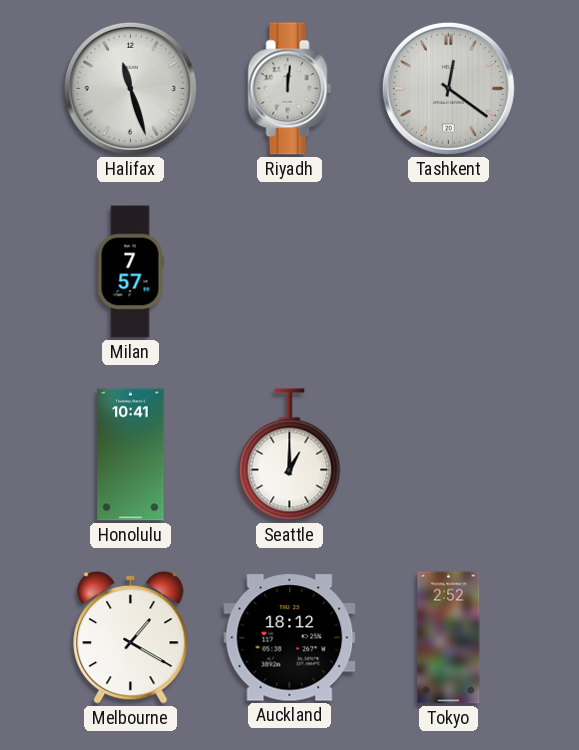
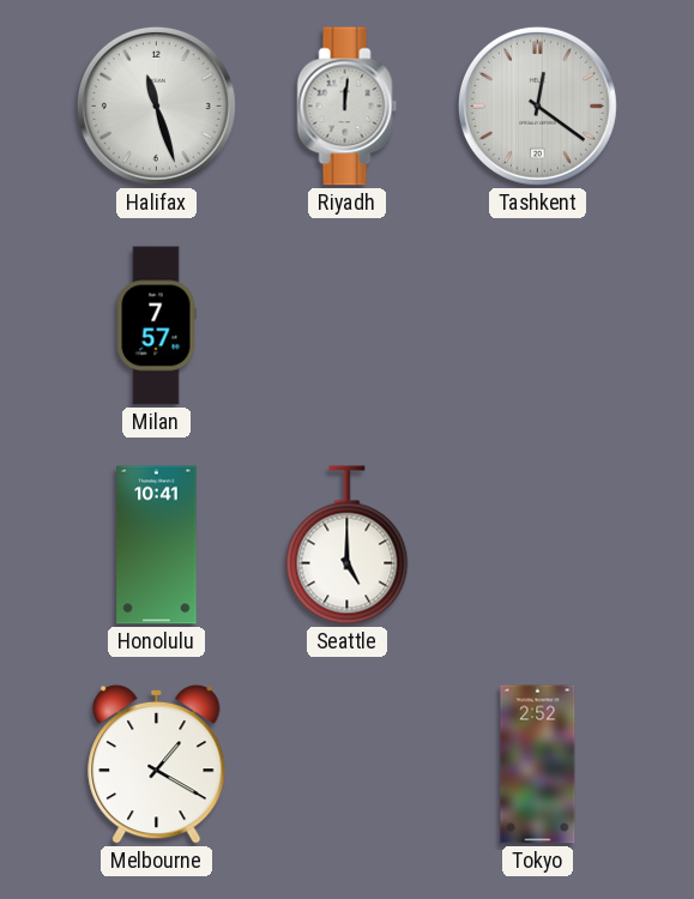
Seattle: 1:00 -> 5:00 (348, 545)
Auckland: 18:12 -> none (290, 638)
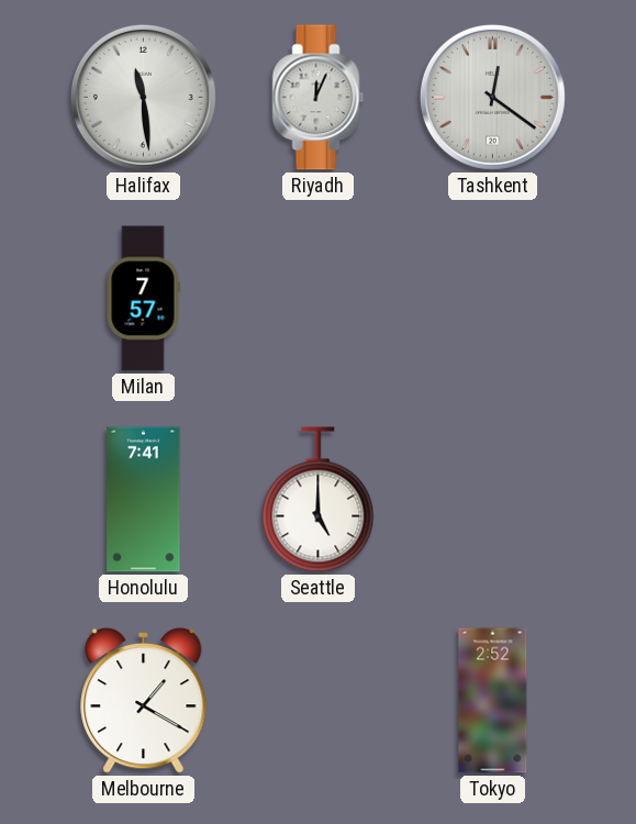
Halifax: 11:27 -> 11:29 (143, 97)
Riyadh: 12:01 -> 12:04 (319, 98)
Honolulu: 10:41 -> 7:41 (144, 500)
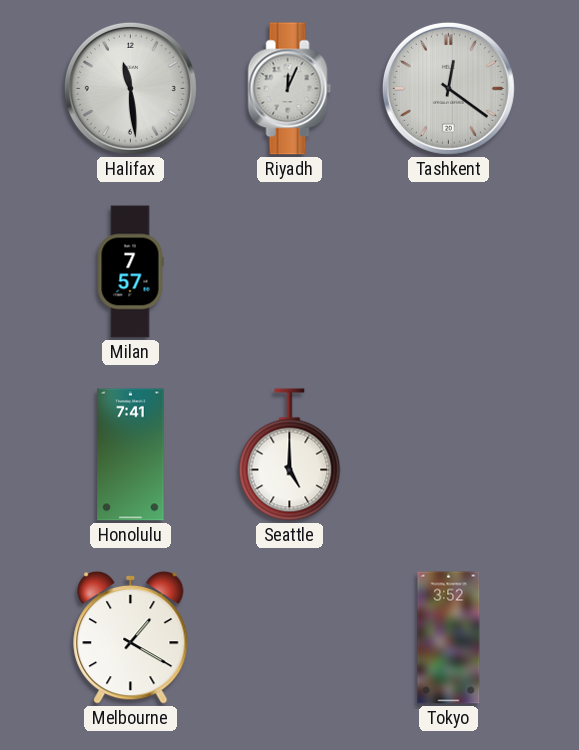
Tokyo: 2:52 -> 3:52 (449, 638)
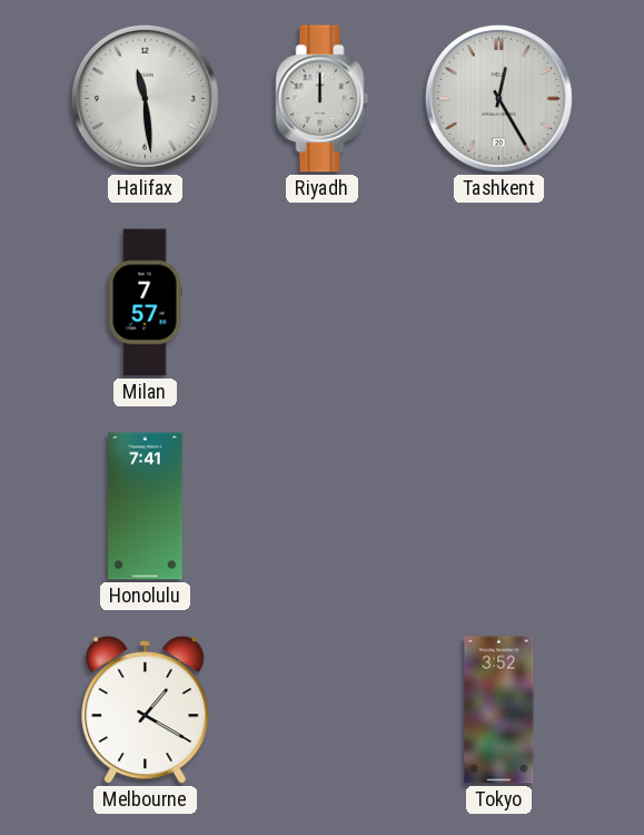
Riyadh: 12:04 -> 12:00 (323, 99)
Tashkent: 12:21 -> 12:25 (498, 98)
Seattle: 5:00 -> none (290, 455)
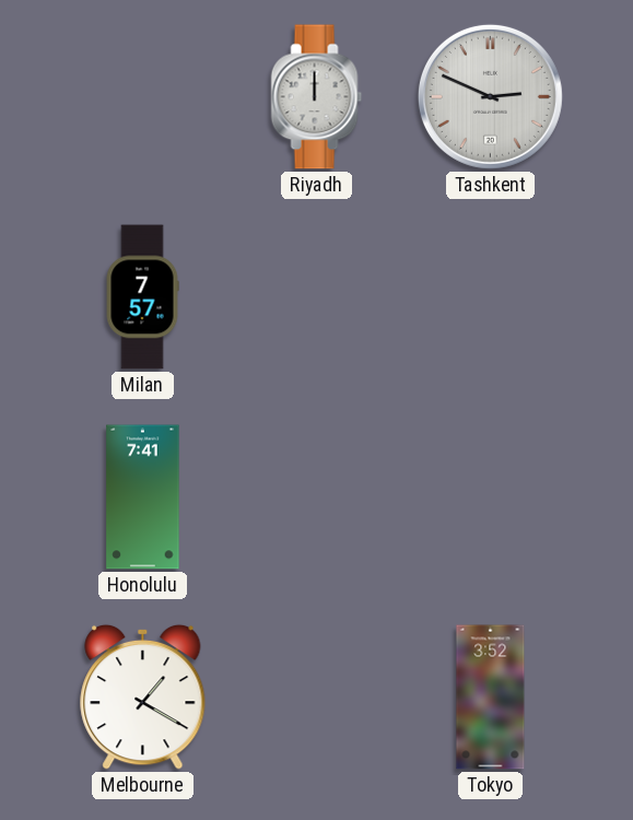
Halifax: 11:29 -> none (145, 98)
Tashkent: 12:25 -> 2:49 (490, 96)
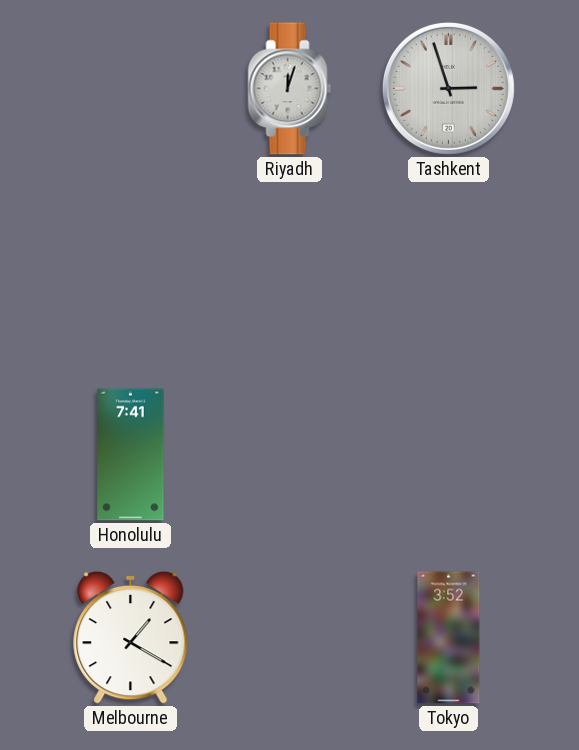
Riyadh: 12:00 -> 12:03 (290, 89)
Tashkent: 2:49 -> 2:57 (448, 88)
Milan: 7:57 -> none (142, 297)
